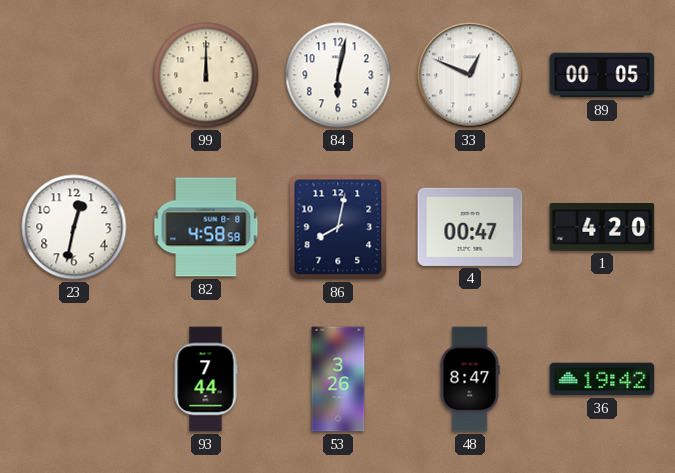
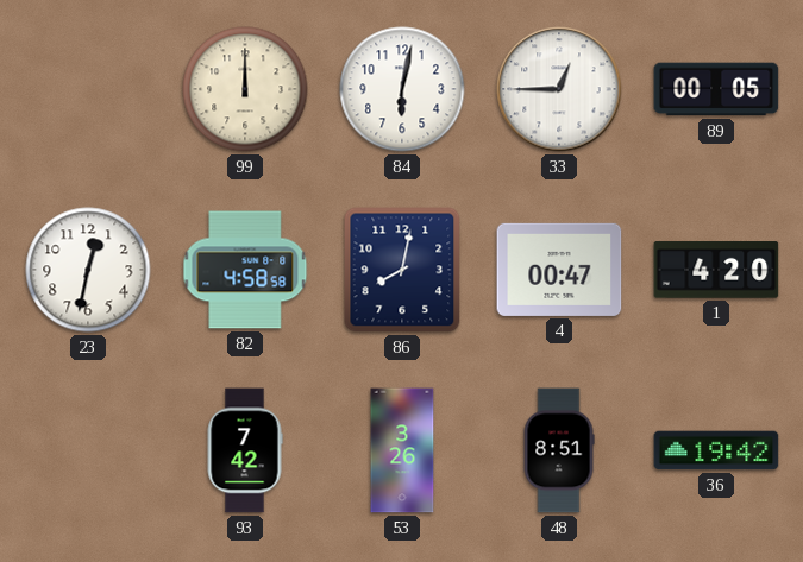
33: 12:49 -> 12:45 (559, 89)
93: 7:44 -> 7:42 (245, 450)
48: 8:47 -> 8:51 (559, 450)
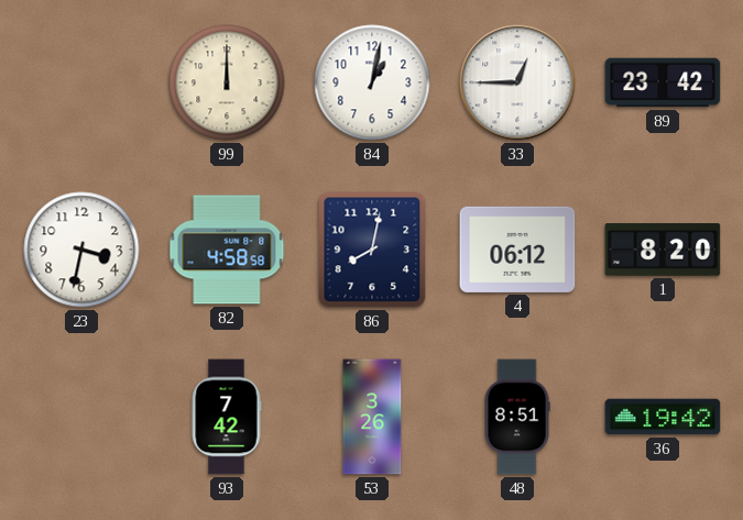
84: 6:02 -> 1:02 (372, 82)
89: 00:05 -> 23:42 (663, 82)
23: 12:32 -> 3:32 (81, 250)
4: 00:47 -> 06:12 (517, 250)
1: 4:20 -> 8:20 (663, 251)
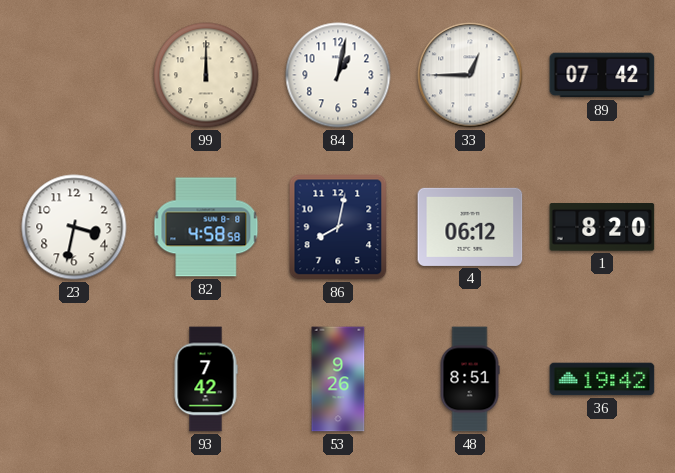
89: 23:42 -> 07:42 (602, 75)
53: 3:26 -> 9:26 (338, 379)
